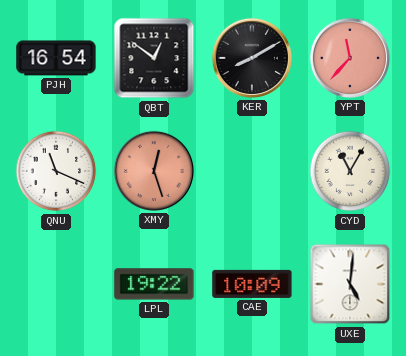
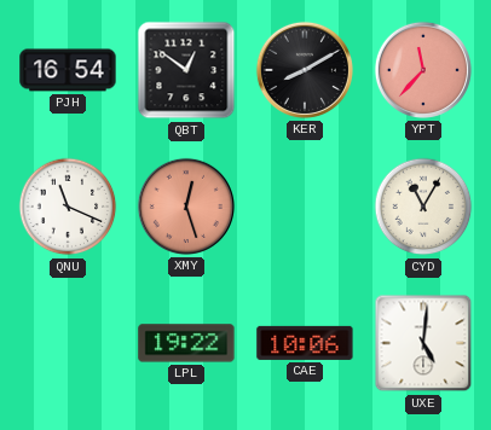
CAE: 10:09 -> 10:06 (305, 343)
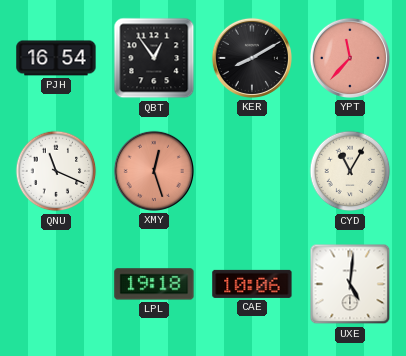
QBT: 12:51 -> 12:54 (154, 58)
LPL: 19:22 -> 19:18 (154, 284)
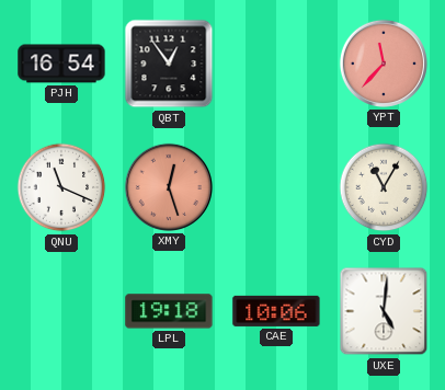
KER: 8:10 -> none (252, 58)
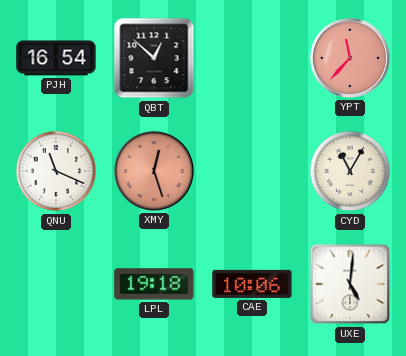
QBT: 12:54 -> 12:52 (154, 58)
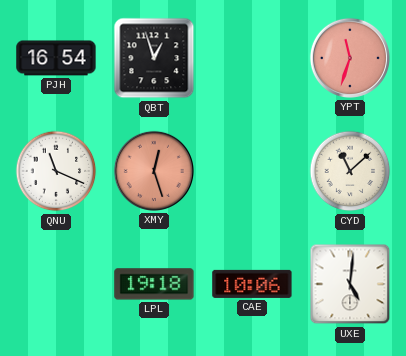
QBT: 12:52 -> 12:57 (154, 58)
YPT: 11:37 -> 11:33 (350, 58)
CYD: 11:05 -> 11:08 (350, 171)
